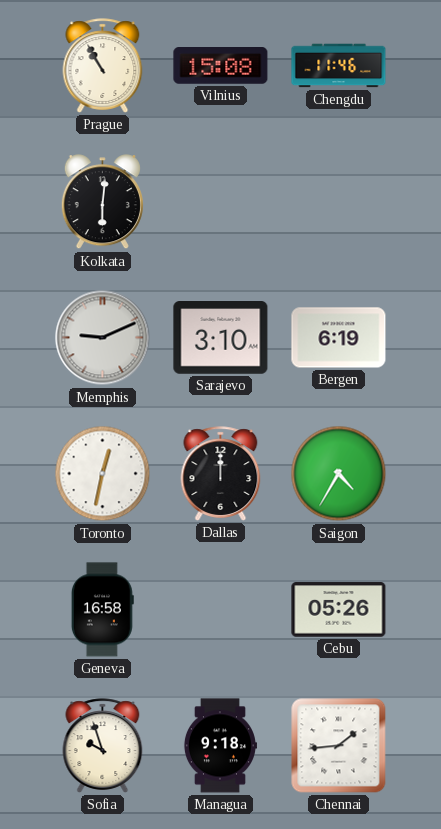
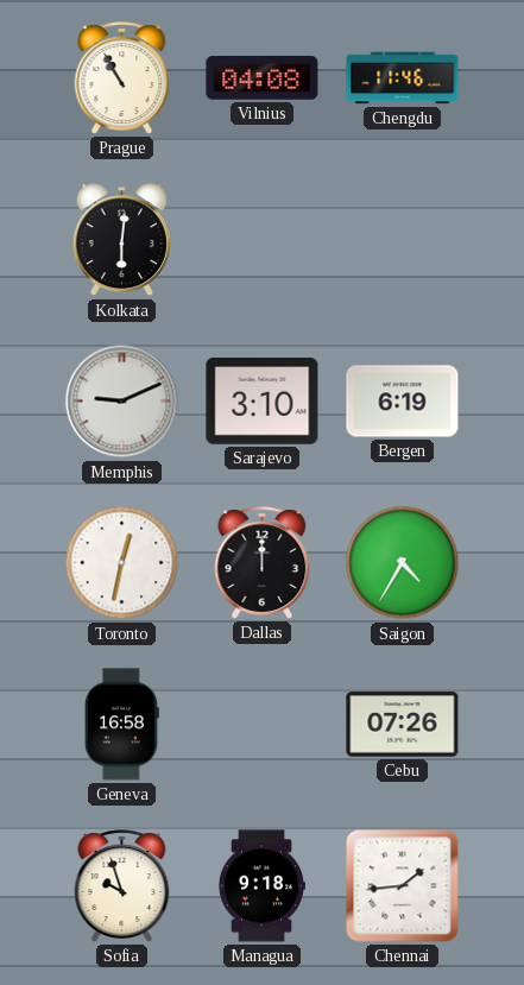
Vilnius: 15:08 -> 04:08 (263, 78)
Cebu: 05:26 -> 07:26 (403, 725)
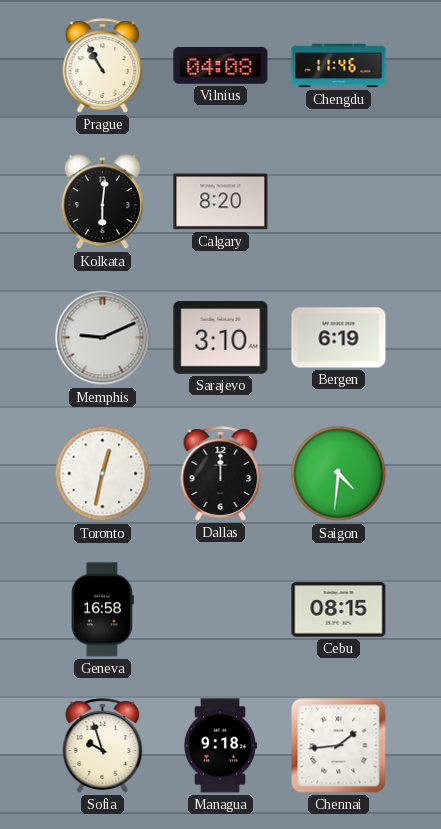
Calgary: none -> 8:20 (221, 202)
Saigon: 4:35 -> 4:31 (339, 474)
Cebu: 07:26 -> 08:15 (339, 610)
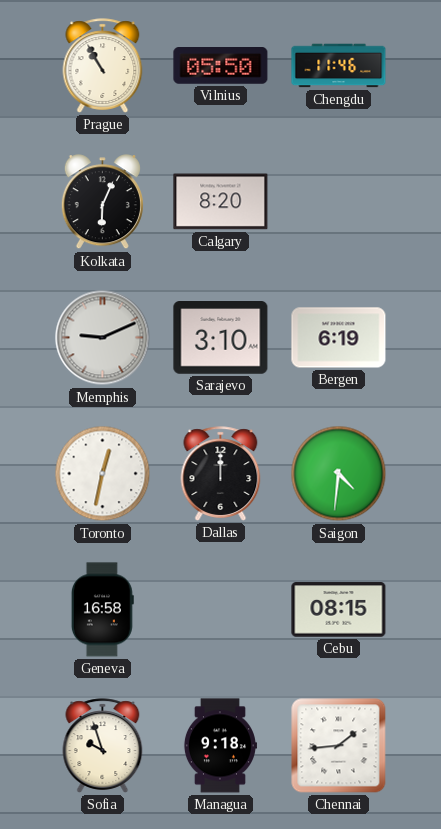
Vilnius: 04:08 -> 05:50 (221, 66)
Kolkata: 6:01 -> 6:04 (102, 202)
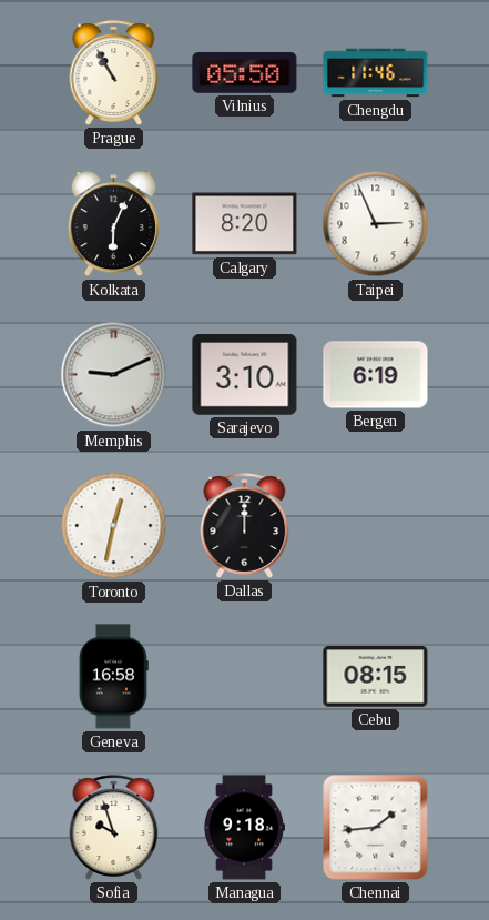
Taipei: none -> 2:56 (376, 224)
Saigon: 4:31 -> none (339, 474)
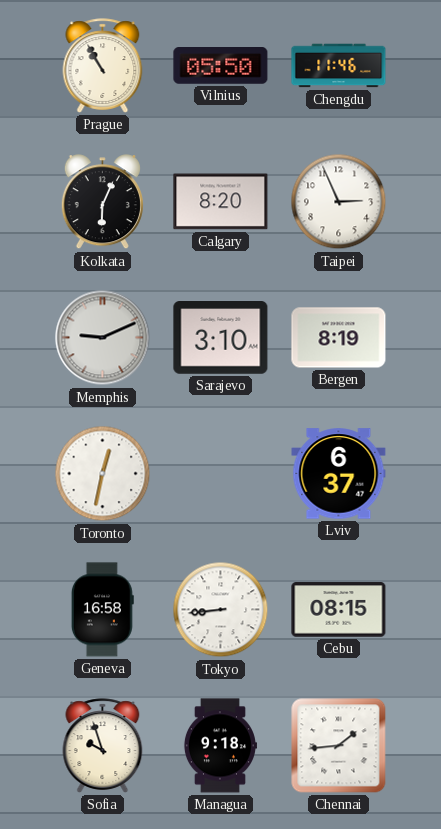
Bergen: 6:19 -> 8:19 (339, 338)
Dallas: 12:00 -> none (245, 526)
Lviv: none -> 6:37 (339, 474)
Tokyo: none -> 8:44 (221, 610)
